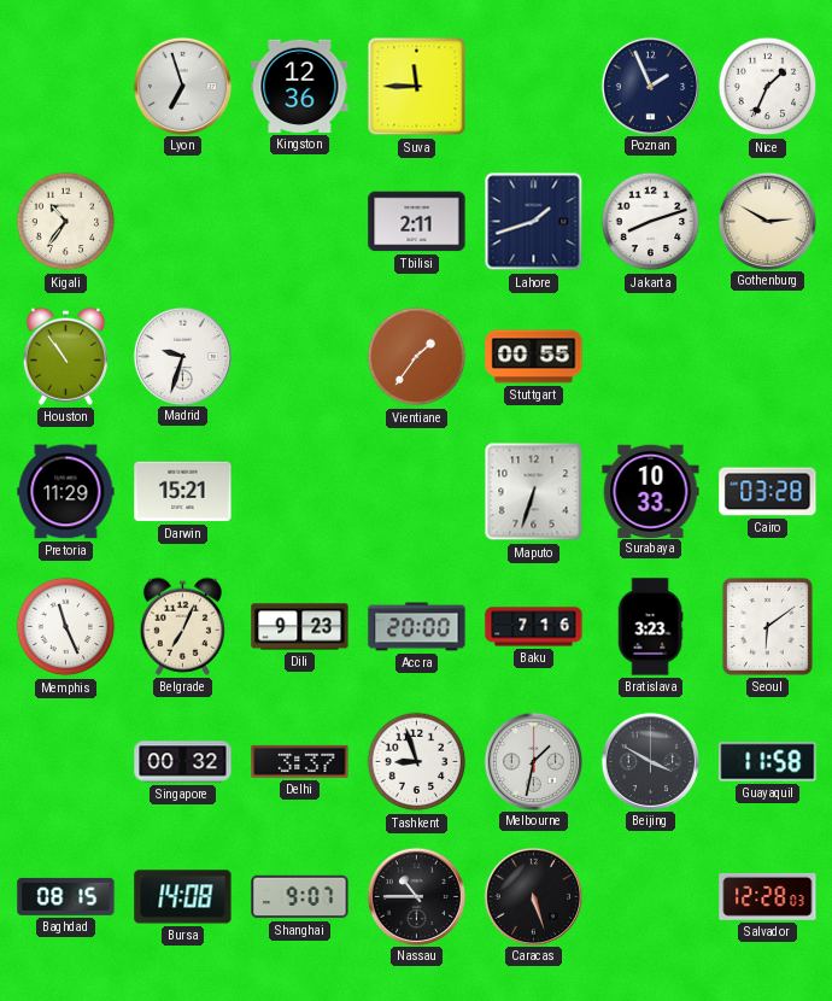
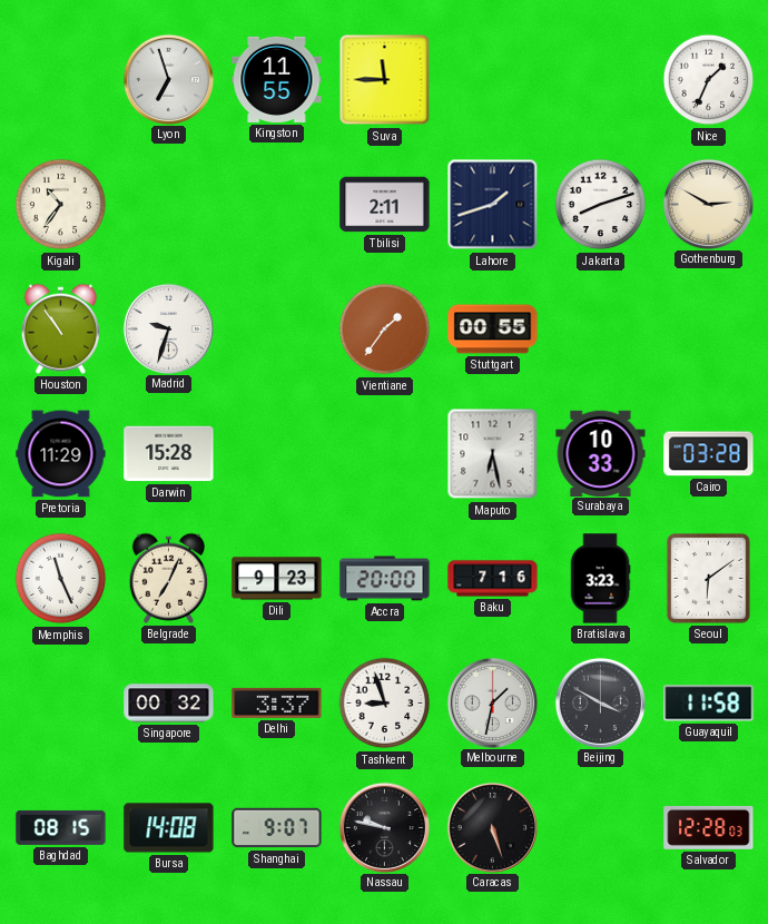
Kingston: 12:36 -> 11:55 (277, 79)
Poznan: 1:56 -> none (650, 86)
Darwin: 15:21 -> 15:28 (169, 454)
Maputo: 6:33 -> 6:28 (493, 454)
Nassau: 10:45 -> 9:47 (384, 827)
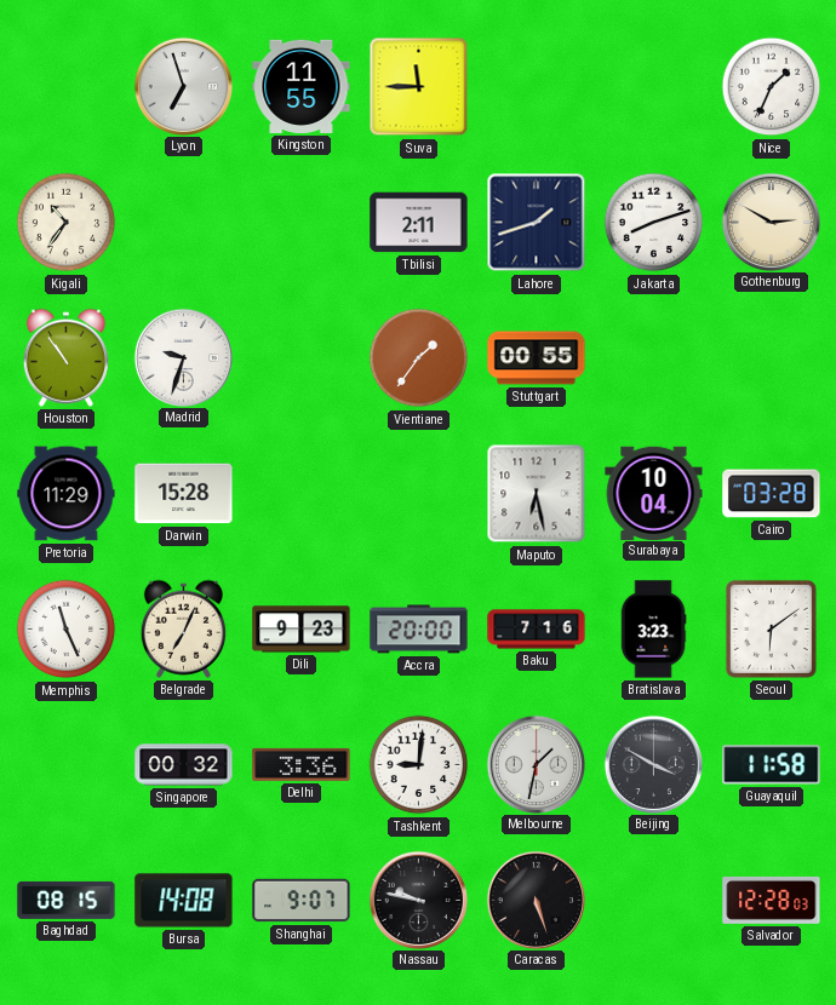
Surabaya: 10:33 -> 10:04 (654, 493)
Delhi: 3:37 -> 3:36 (302, 764)
Tashkent: 8:57 -> 9:01 (419, 765)
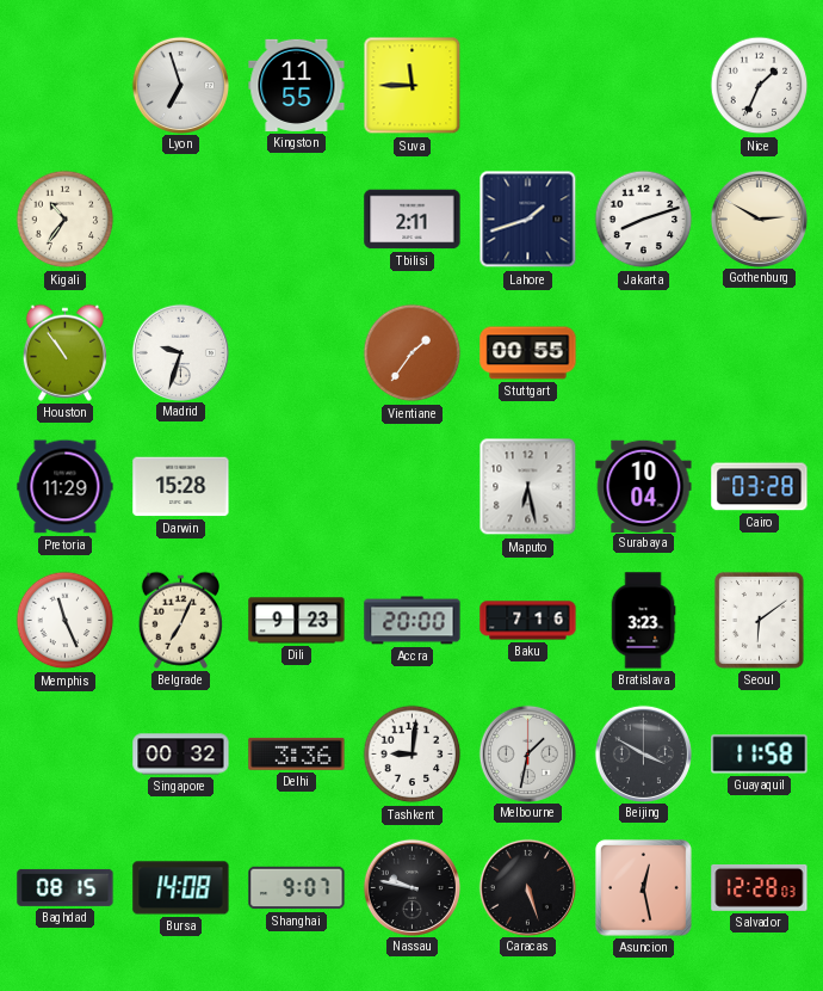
Asuncion: none -> 12:28 (643, 887)
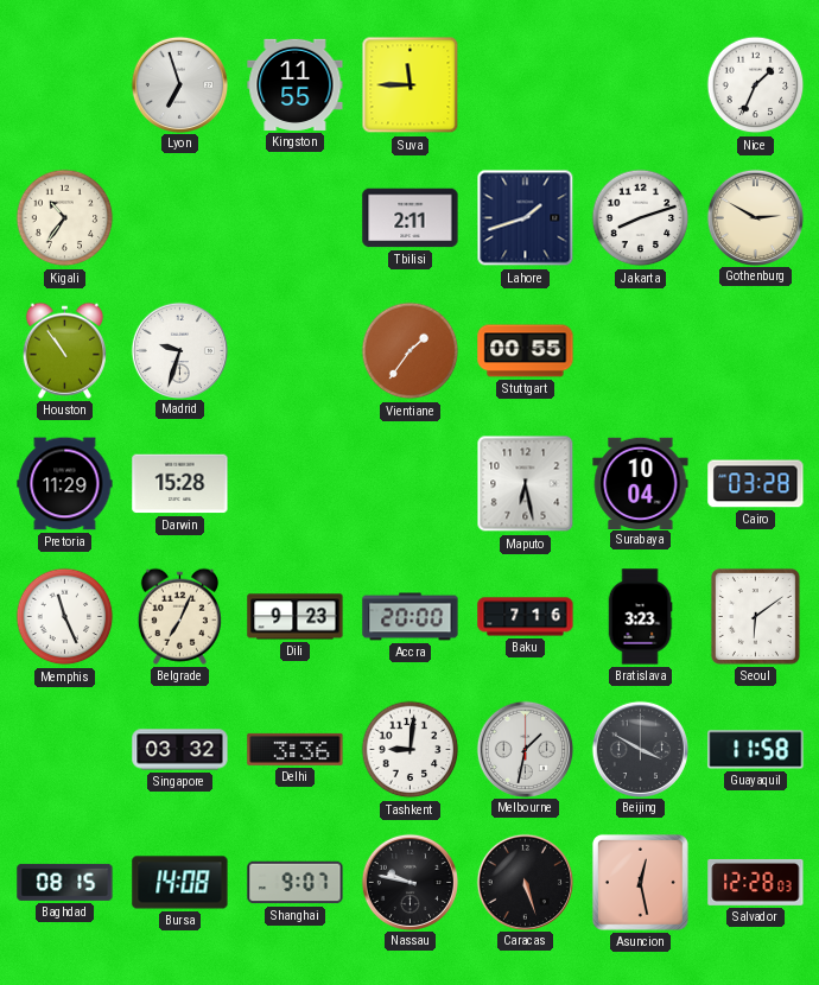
Singapore: 00:32 -> 03:32 (180, 750)
